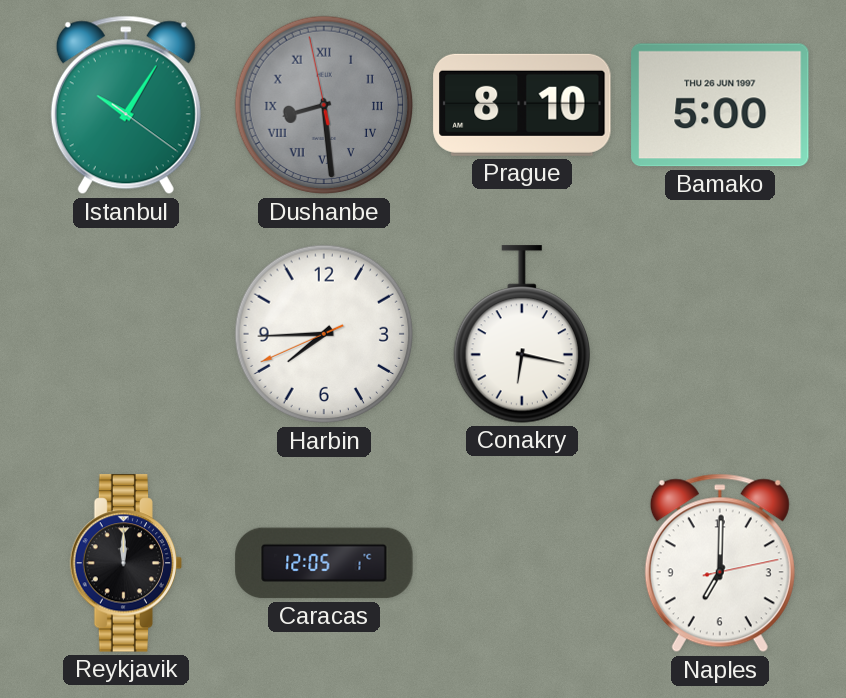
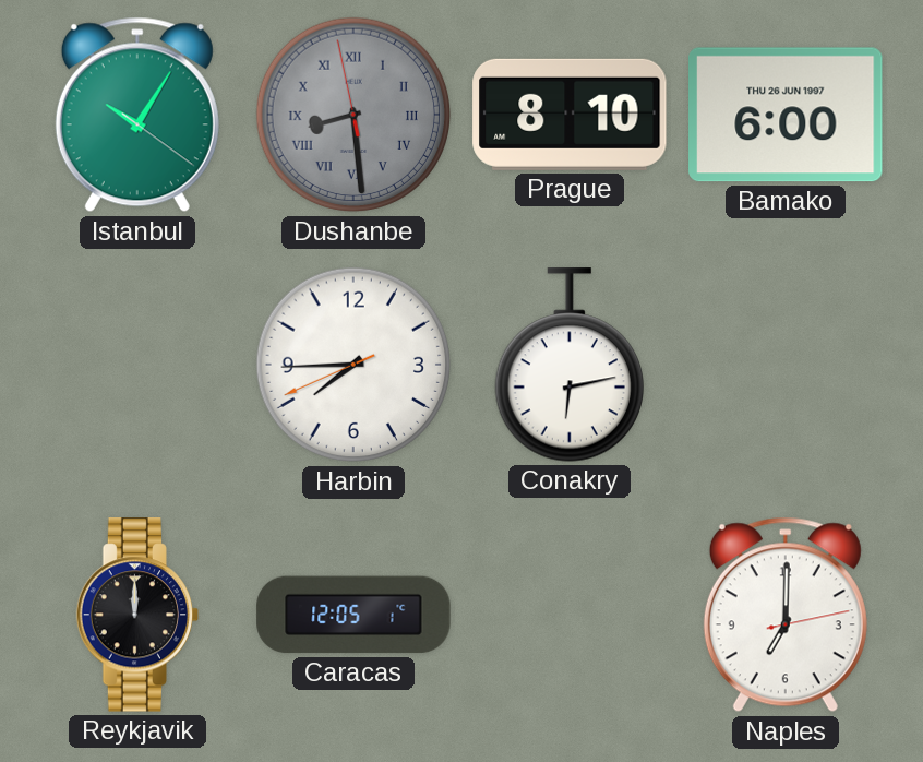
Bamako: 5:00 -> 6:00 (786, 115)
Conakry: 6:17 -> 6:13 (568, 365)
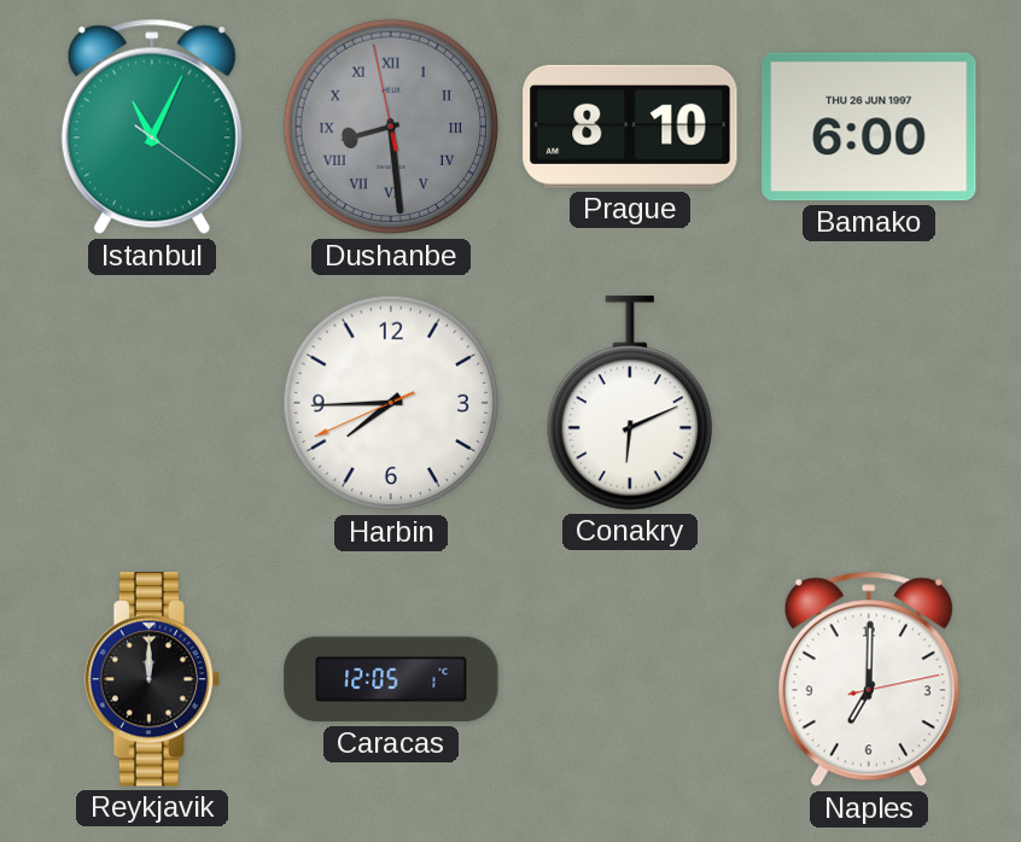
Istanbul: 10:05 -> 11:04 (152, 127)
Conakry: 6:13 -> 6:11 (629, 403)
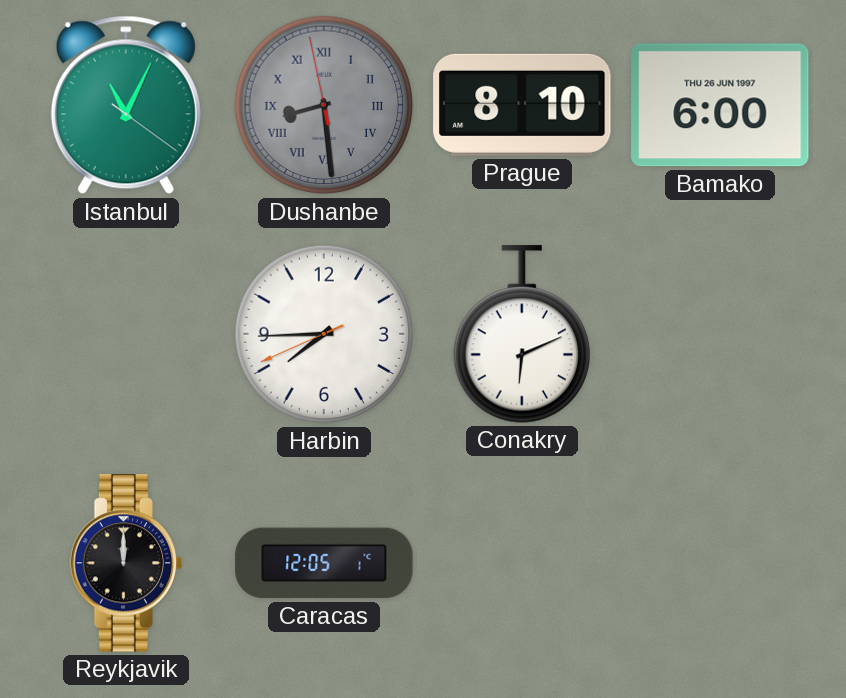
Naples: 7:00 -> none (869, 679)
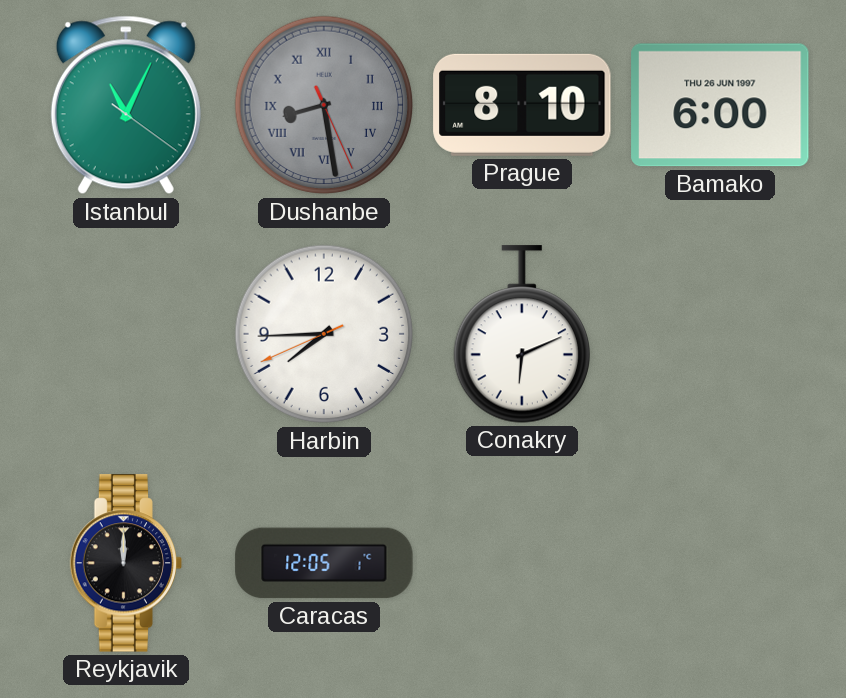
Dushanbe: 8:28:58 -> 8:28:26 (324, 105)
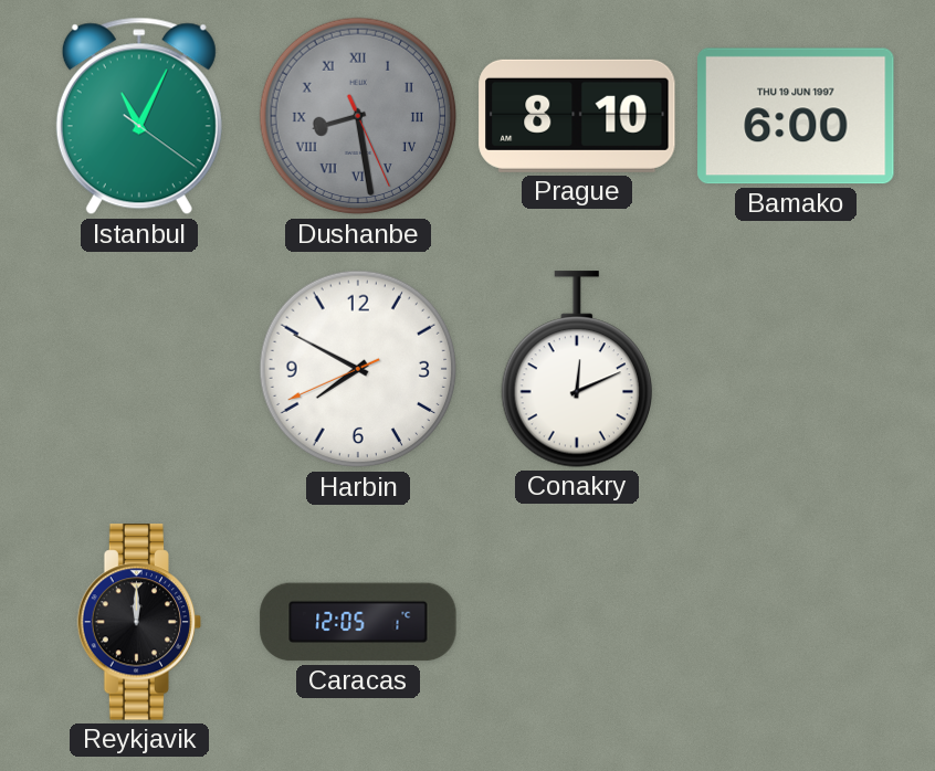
Bamako date: THU 26 JUN 1997 -> THU 19 JUN 1997 (796, 116)
Harbin: 7:44 -> 7:49 (358, 369)
Conakry: 6:11 -> 12:11 (576, 369)
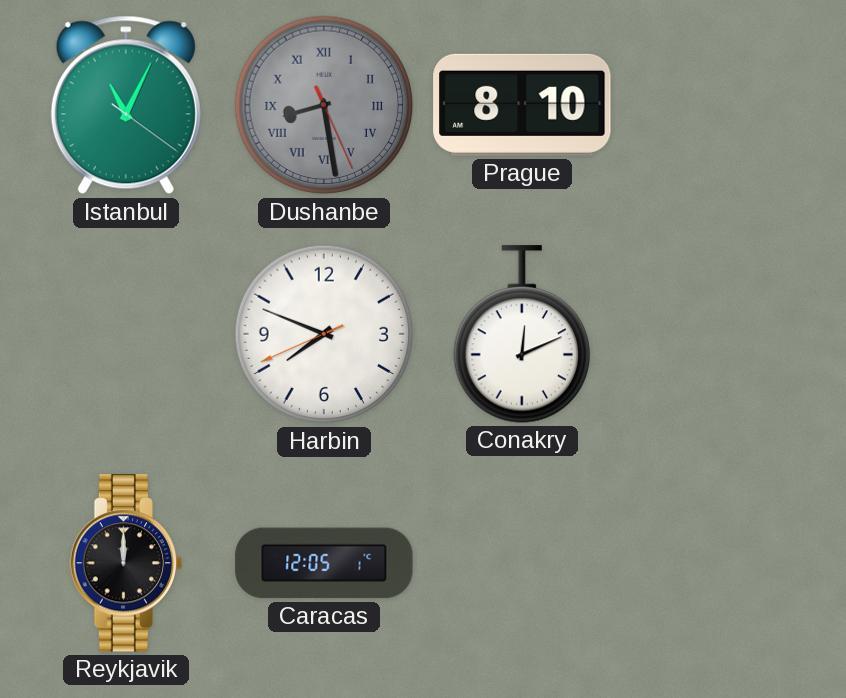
Bamako: 6:00 -> none (796, 116)
Harbin: 7:49 -> 7:48 (324, 334)
